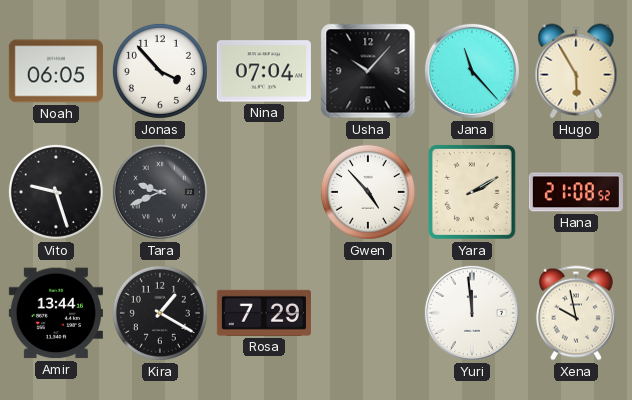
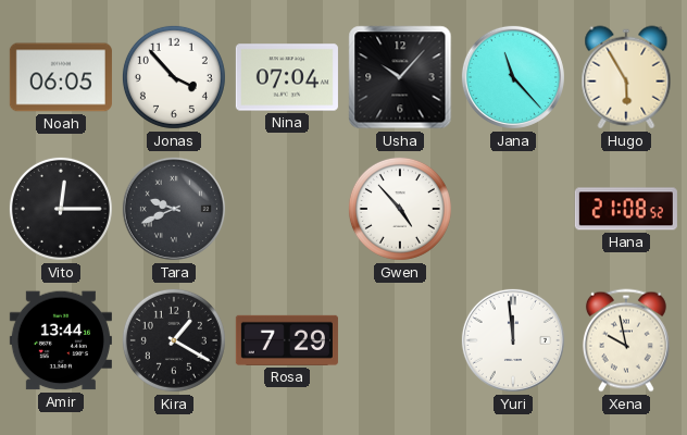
Vito: 9:27 -> 12:15 (61, 209)
Yara: 2:10 -> none (472, 192)
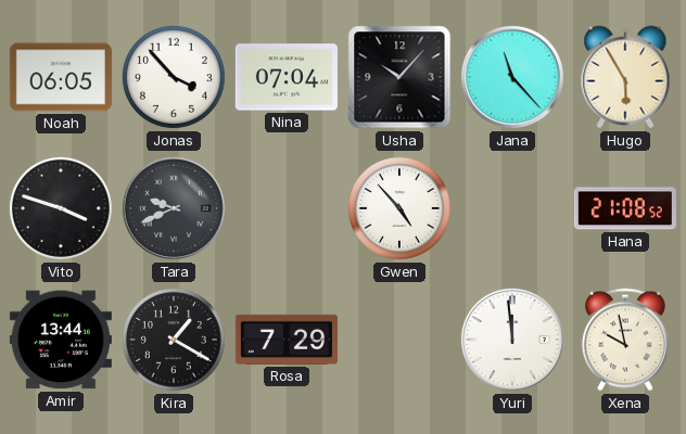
Vito: 12:15 -> 3:48 (61, 208)
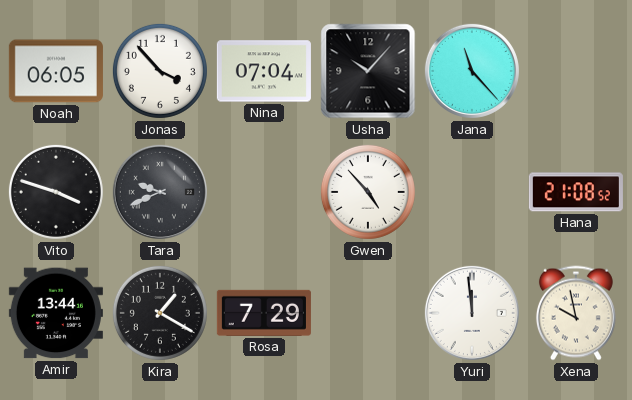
Hugo: 5:55 -> none (625, 77)
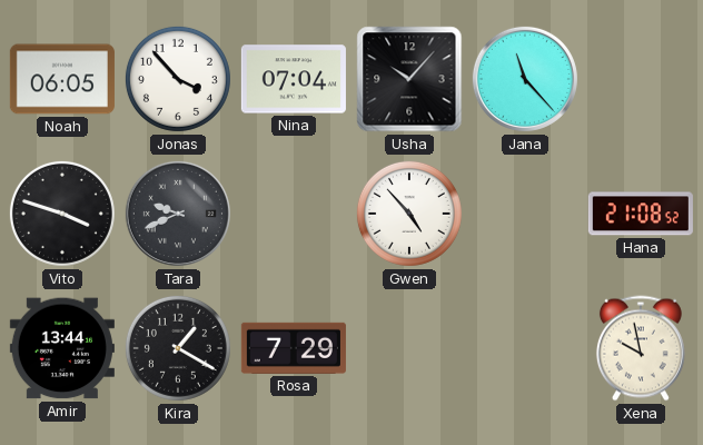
Yuri: 11:59 -> none (472, 313)
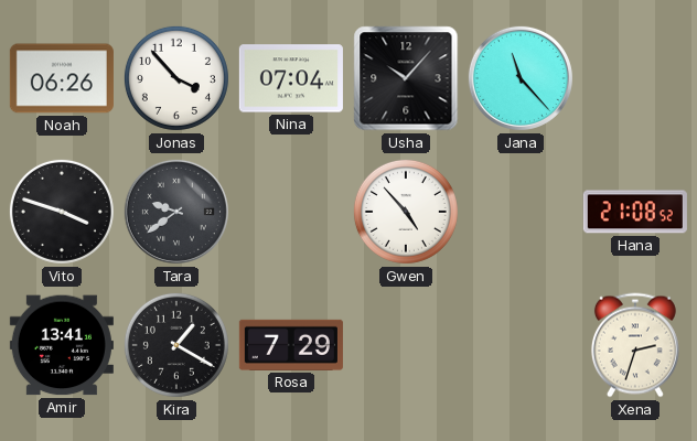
Noah: 06:05 -> 06:26 (62, 78)
Tara: 9:41 -> 9:39 (176, 212)
Amir: 13:44 -> 13:41 (62, 345)
Xena: 9:58 -> 2:33 (635, 345)
